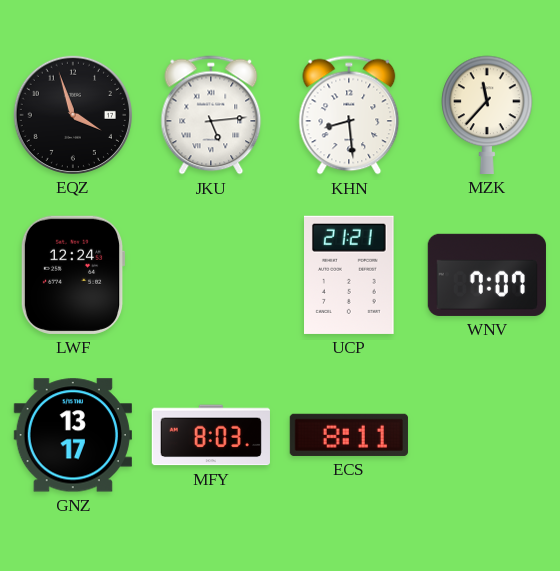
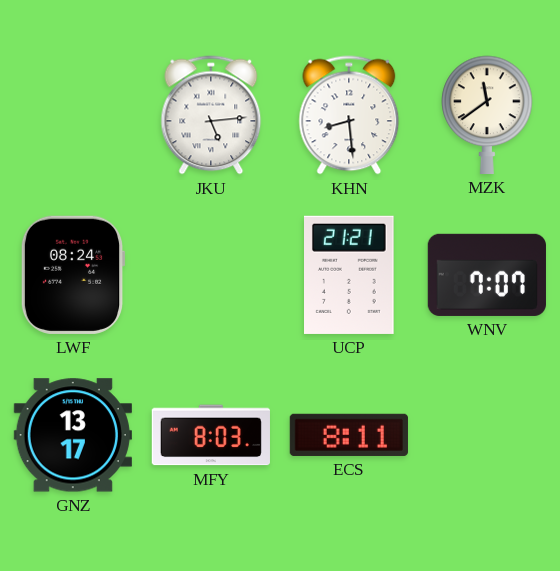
EQZ: 3:57 -> none (73, 115)
MZK: 11:37 -> 11:39 (487, 115)
LWF: 12:24 -> 08:24 (73, 275)
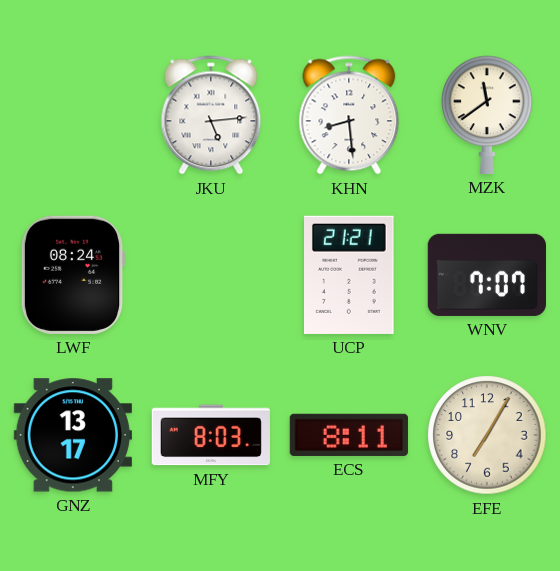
EFE: none -> 7:05 (487, 435)
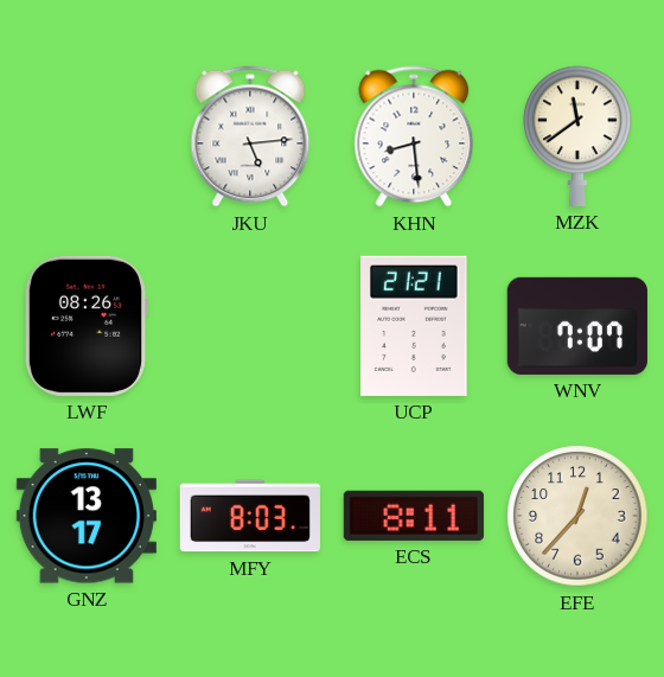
LWF: 08:24 -> 08:26 (87, 326)
EFE: 7:05 -> 12:37 (577, 516)
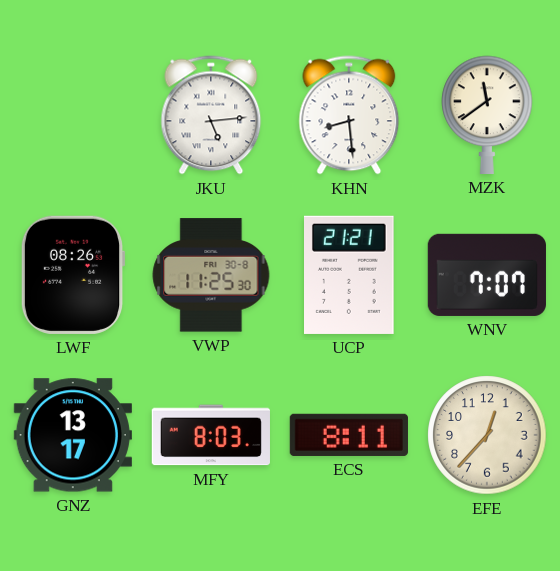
VWP: none -> 11:25 (211, 275)
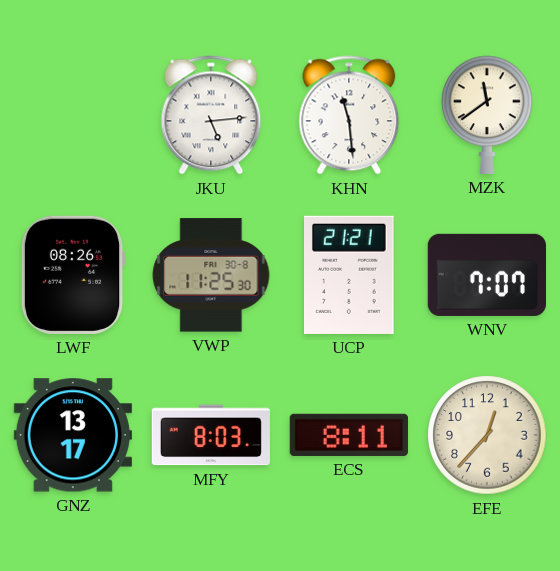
KHN: 8:29 -> 11:29 (349, 115)
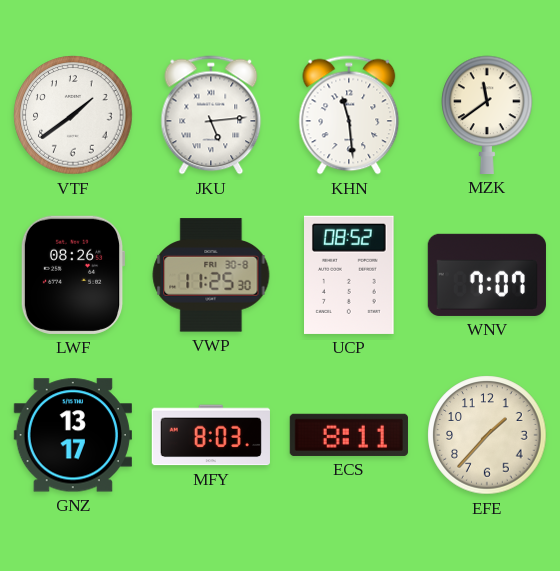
VTF: none -> 1:39 (73, 115)
UCP: 21:21 -> 08:52 (350, 275)
EFE: 12:37 -> 1:37 (487, 435)
